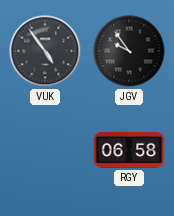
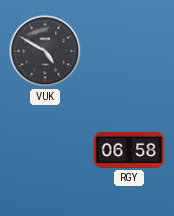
VUK: 4:54 -> 4:50 (45, 51)
JGV: 9:54 -> none (129, 51)
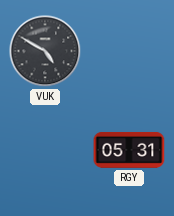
RGY: 06:58 -> 05:31 (129, 150)
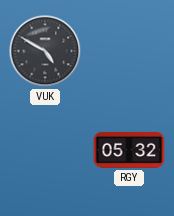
RGY: 05:31 -> 05:32 (129, 150)
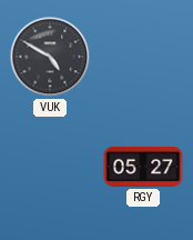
RGY: 05:32 -> 05:27 (143, 167)
